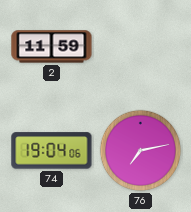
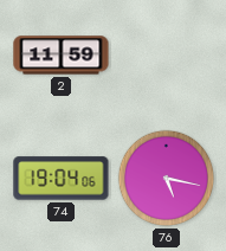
76: 7:13 -> 5:17 (167, 179)
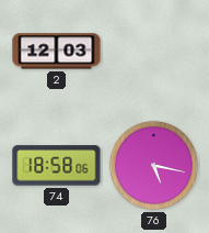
2: 11:59 -> 12:03 (57, 52)
74: 19:04 -> 18:58 (57, 166)
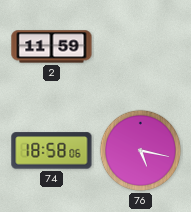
2: 12:03 -> 11:59 (52, 47)
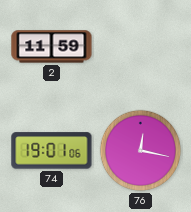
74: 18:58 -> 19:01 (52, 151)
76: 5:17 -> 12:17 (141, 151)
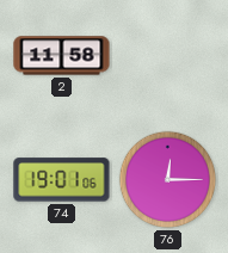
2: 11:59 -> 11:58 (62, 56)
76: 12:17 -> 12:15 (168, 180)
